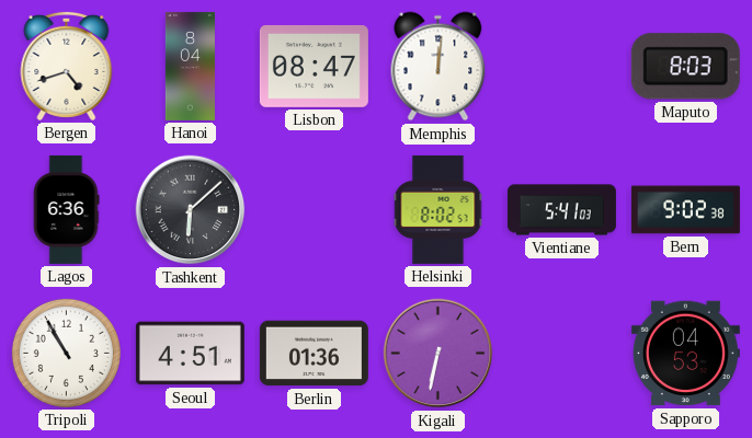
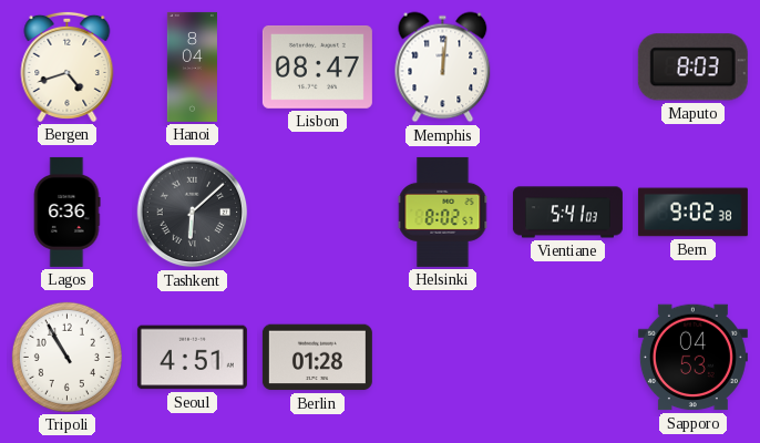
Berlin: 01:36 -> 01:28 (317, 358)
Kigali: 6:32 -> none (438, 354)
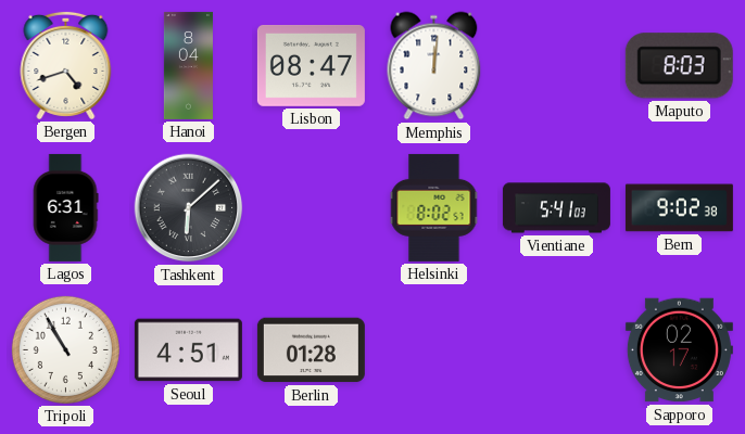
Lagos: 6:36 -> 6:31 (65, 207)
Sapporo: 04:53 -> 02:17 (679, 350)
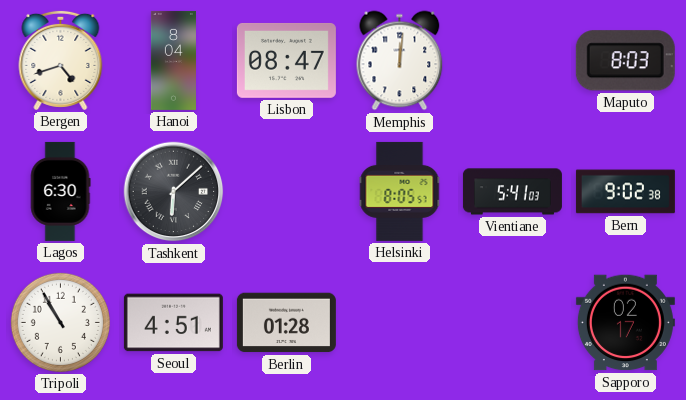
Lagos: 6:31 -> 6:30 (60, 191)
Helsinki: 8:02 -> 8:05 (400, 191)
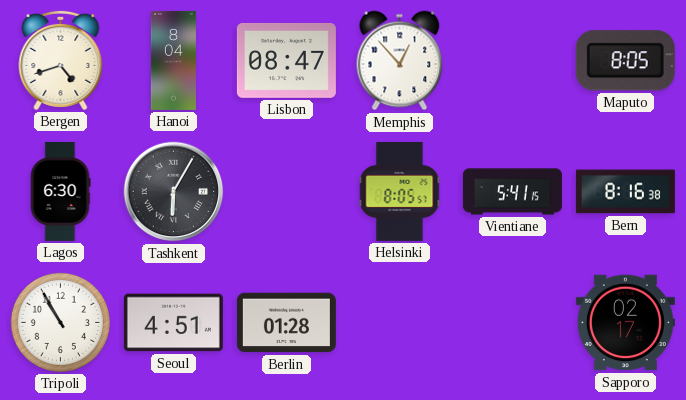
Memphis: 12:01 -> 12:53 (400, 61)
Maputo: 8:03 -> 8:05 (625, 61)
Tashkent: 6:08 -> 6:05 (174, 192)
Vientiane: 5:41:03 -> 5:41:15 (512, 192)
Bern: 9:02 -> 8:16 (625, 192)
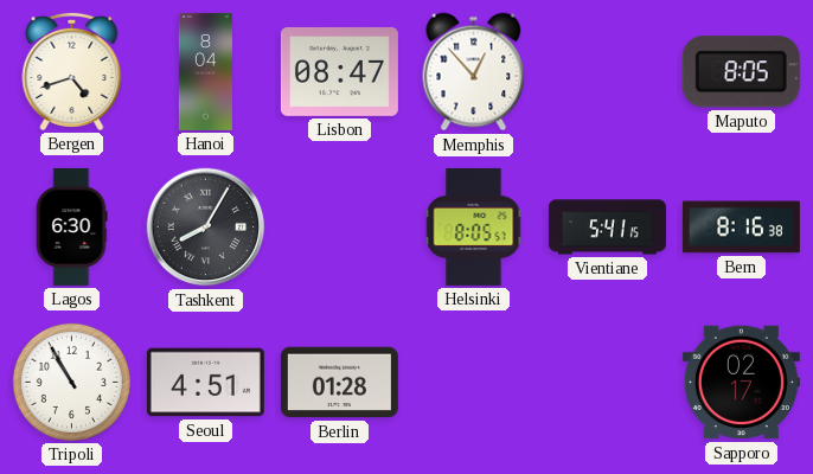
Tashkent: 6:05 -> 8:05 (206, 228)
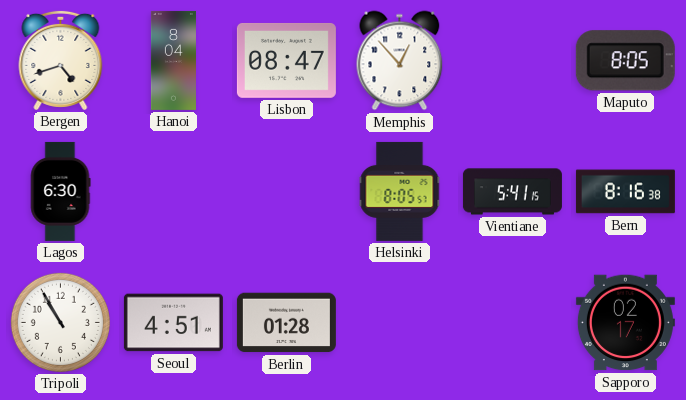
Tashkent: 8:05 -> none (206, 228)
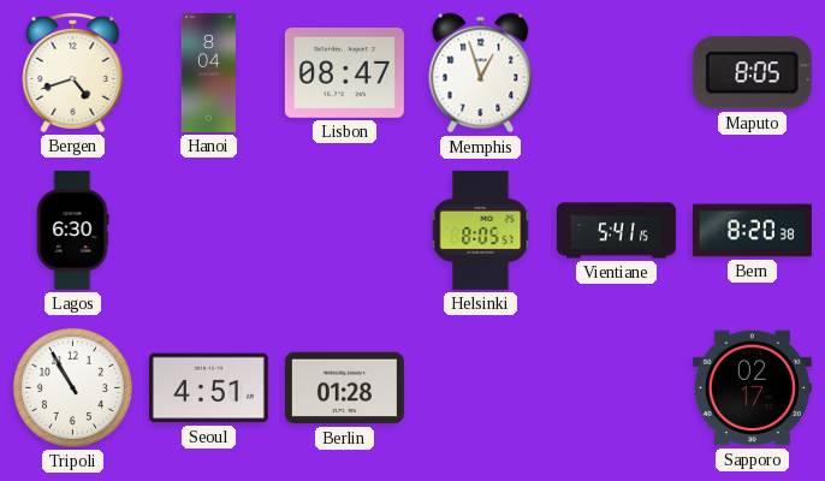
Memphis: 12:53 -> 12:57 (481, 73)
Bern: 8:16 -> 8:20 (752, 231)
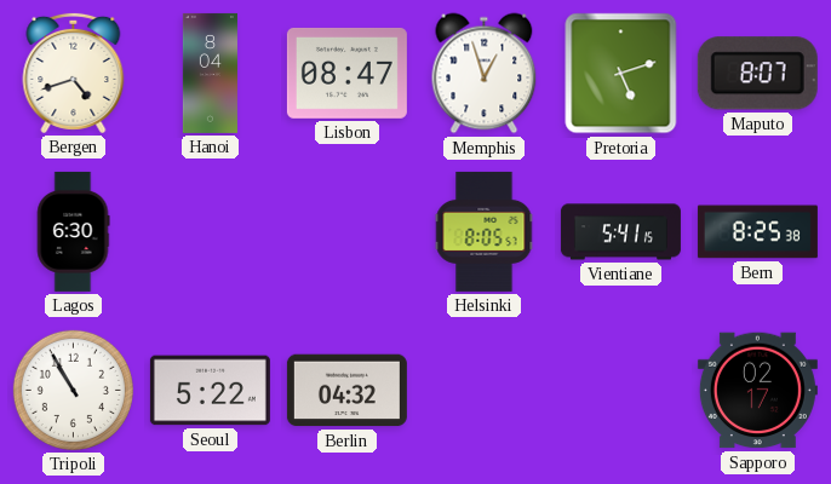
Pretoria: none -> 5:12 (621, 74)
Maputo: 8:05 -> 8:07 (757, 74)
Bern: 8:20 -> 8:25 (757, 232)
Seoul: 4:51 -> 5:22 (210, 391)
Berlin: 01:28 -> 04:32 (346, 391)
